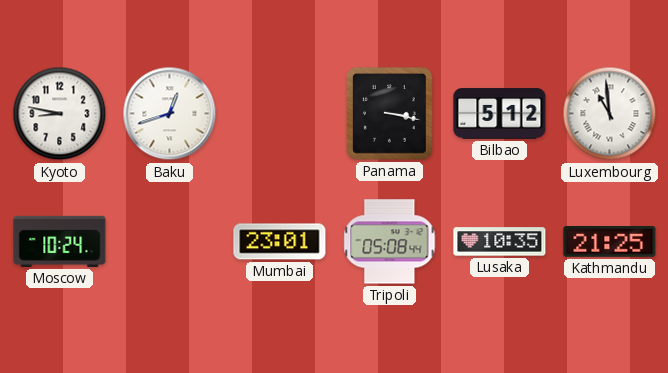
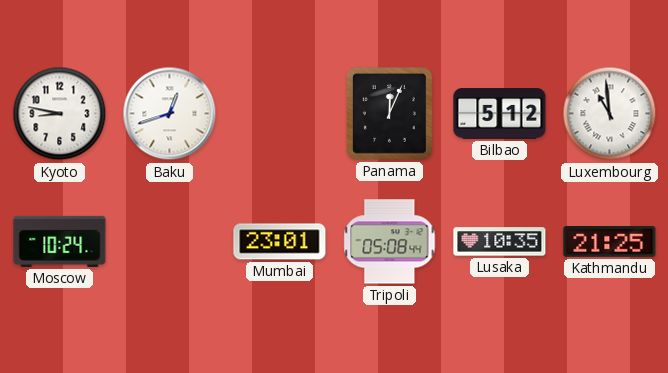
Panama: 3:17 -> 12:04 (389, 113)
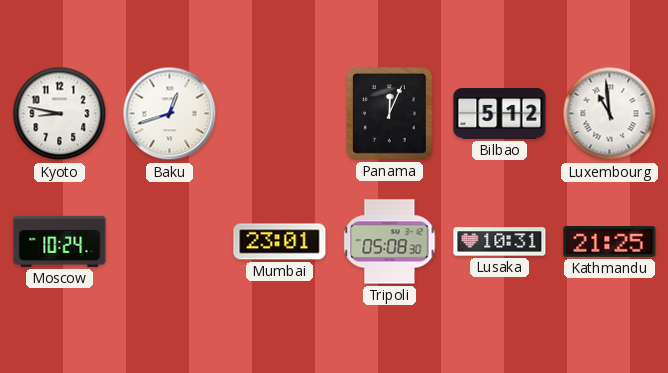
Tripoli: 05:08:44 -> 05:08:30 (390, 242)
Lusaka: 10:35 -> 10:31 (500, 242)
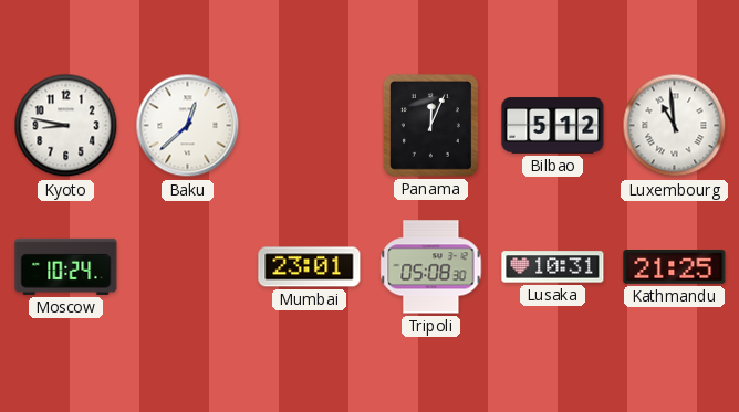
Baku: 12:42 -> 12:38 (188, 126)
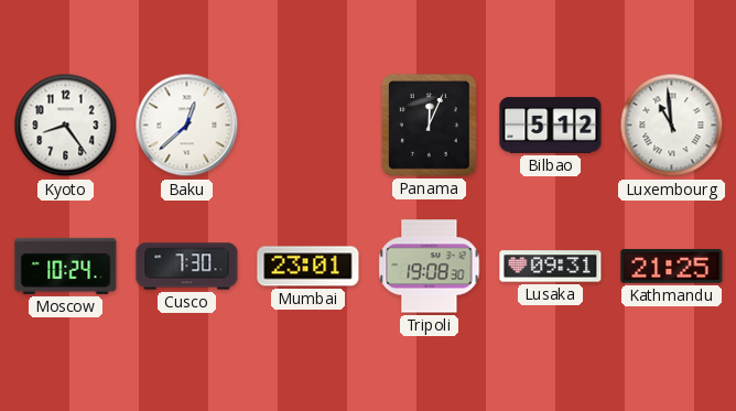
Kyoto: 8:47 -> 8:24 (66, 126)
Cusco: none -> 7:30 (187, 267)
Tripoli: 05:08 -> 19:08 (430, 267)
Lusaka: 10:31 -> 09:31 (551, 267)
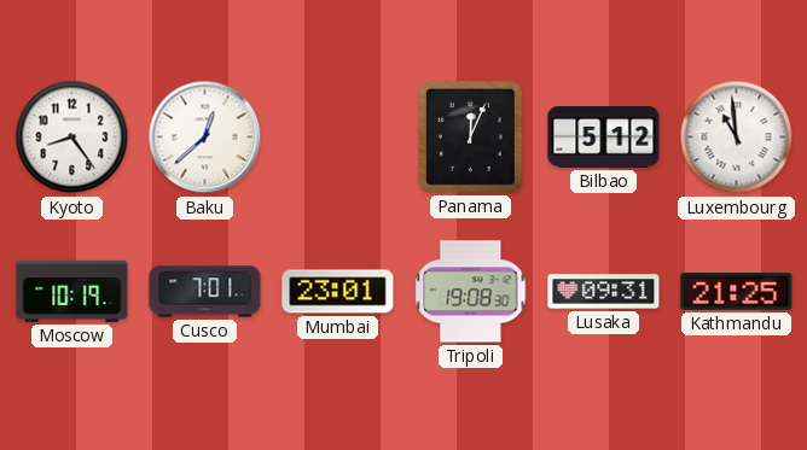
Moscow: 10:24 -> 10:19 (72, 291)
Cusco: 7:30 -> 7:01 (205, 292)
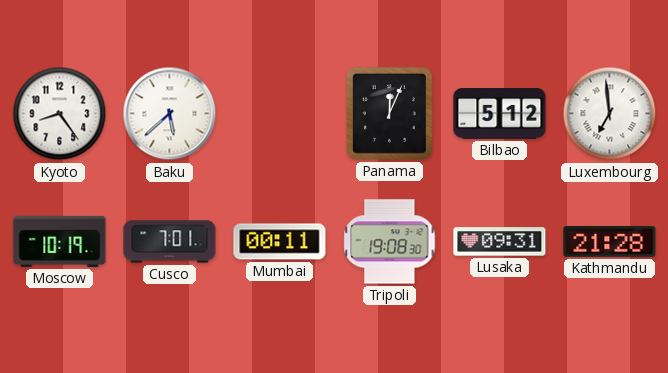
Baku: 12:38 -> 5:38 (170, 114)
Luxembourg: 10:59 -> 6:59 (610, 114)
Mumbai: 23:01 -> 00:11 (280, 242)
Kathmandu: 21:25 -> 21:28 (610, 242)
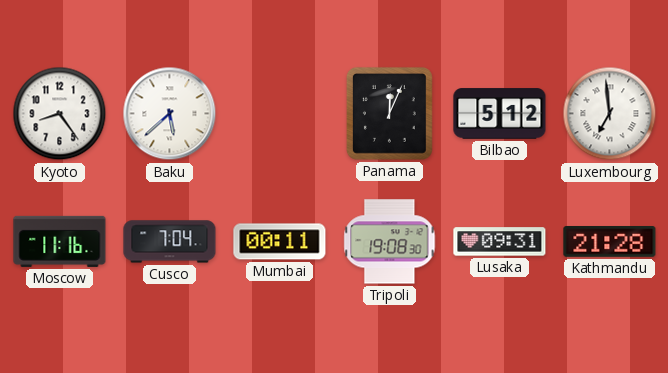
Moscow: 10:19 -> 11:16 (60, 241)
Cusco: 7:01 -> 7:04 (170, 242)
